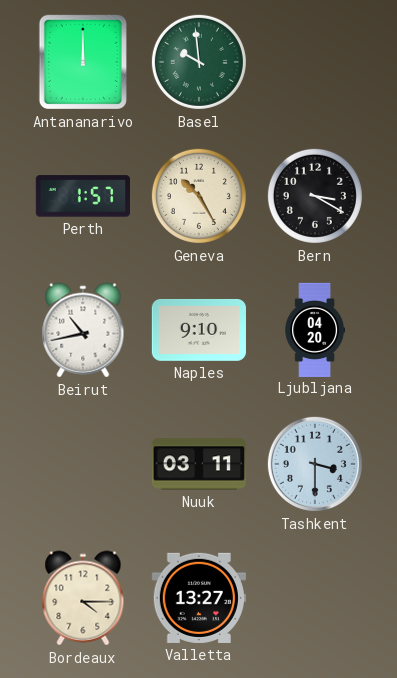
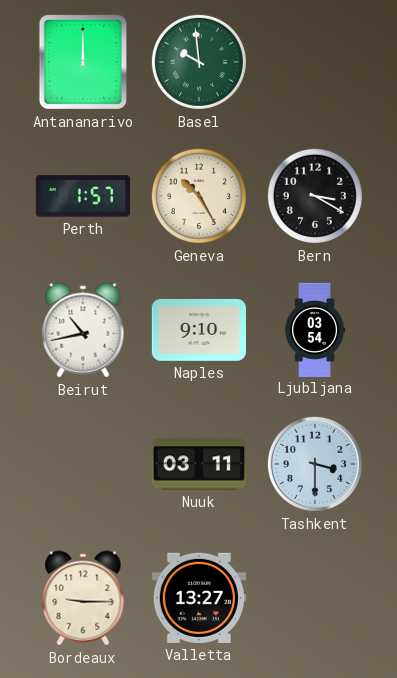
Ljubljana: 04:20 -> 03:54 (315, 329)
Bordeaux: 4:15 -> 9:15 (83, 598)
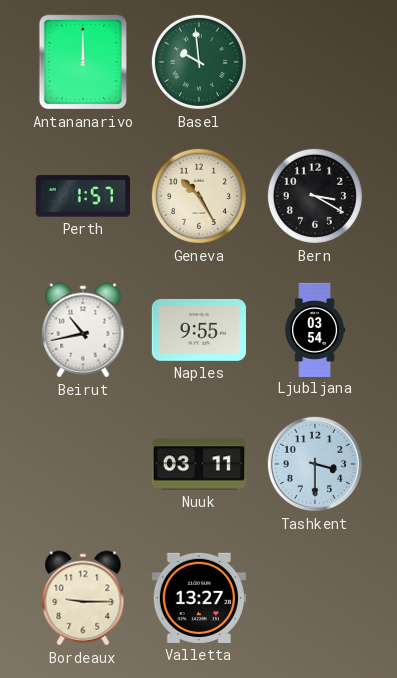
Naples: 9:10 -> 9:55 (198, 330)
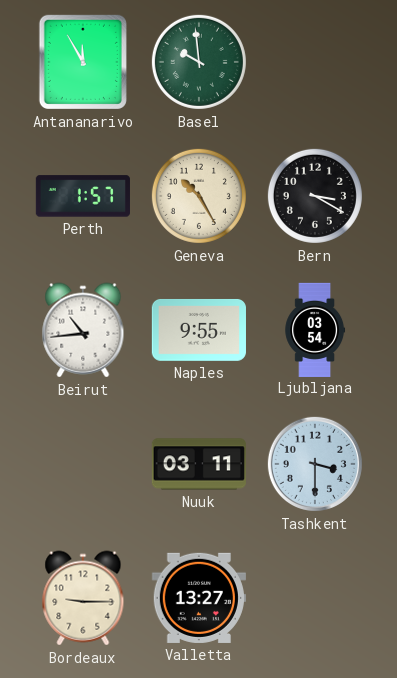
Antananarivo: 12:00 -> 11:55 (83, 62)
Beirut: 10:43 -> 10:44 (83, 330)
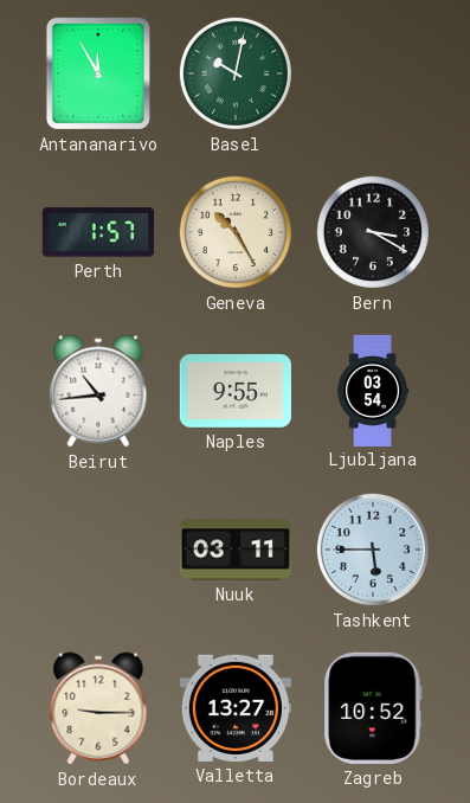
Basel: 9:59 -> 10:02 (236, 73)
Tashkent: 3:30 -> 5:45 (373, 550)
Zagreb: none -> 10:52 (373, 708)
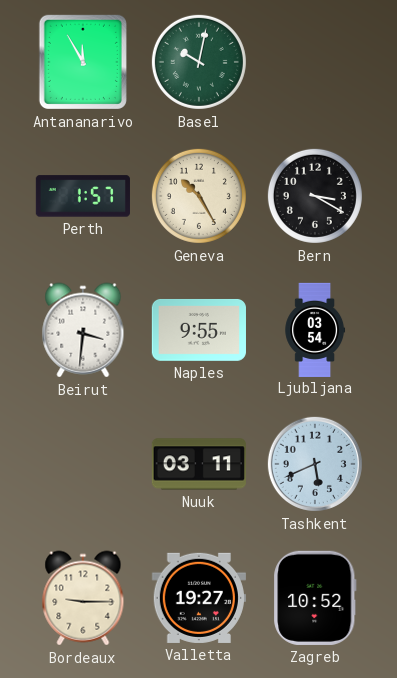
Beirut: 10:44 -> 3:31 (83, 330)
Tashkent: 5:45 -> 5:41 (315, 464)
Valletta: 13:27 -> 19:27 (199, 598)
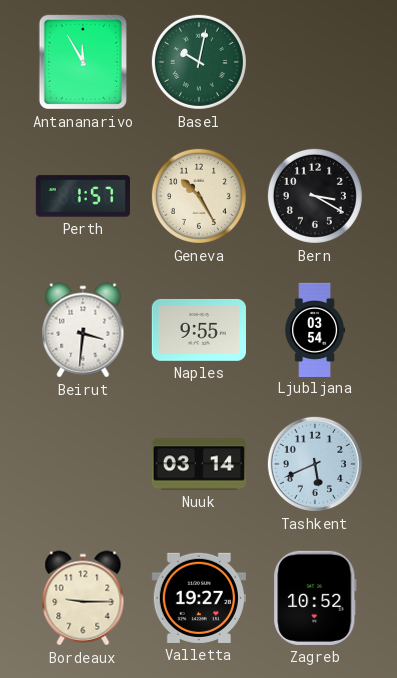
Nuuk: 03:11 -> 03:14 (199, 464)
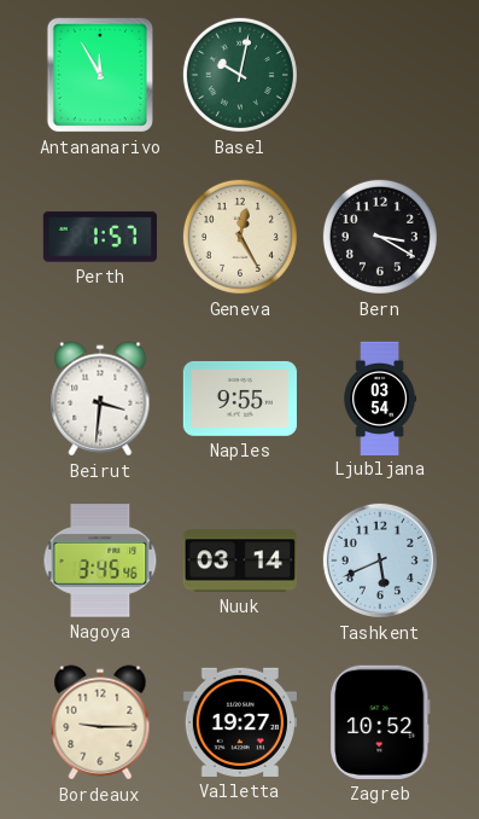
Geneva: 10:25 -> 12:25 (240, 237)
Nagoya: none -> 3:45 (100, 560)
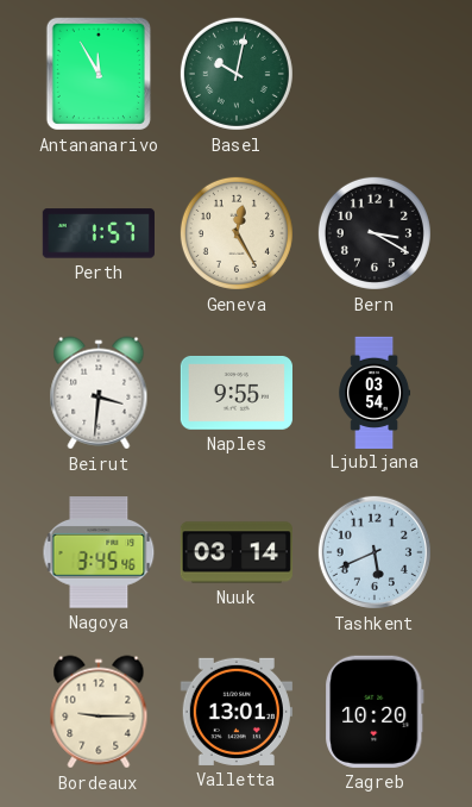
Valletta: 19:27 -> 13:01 (237, 712)
Zagreb: 10:52 -> 10:20 (375, 712)
